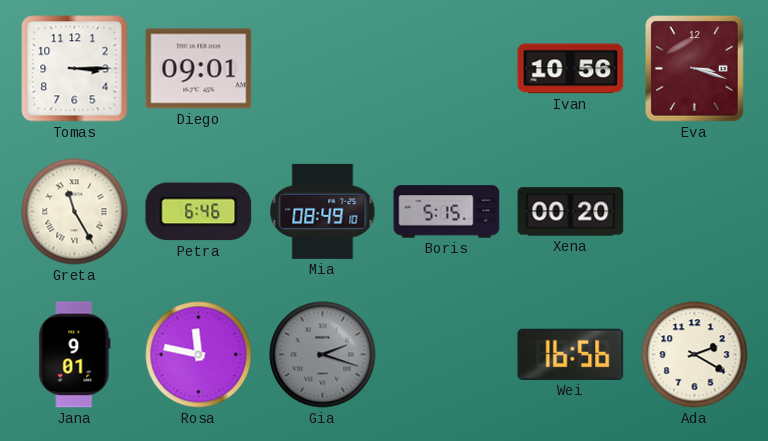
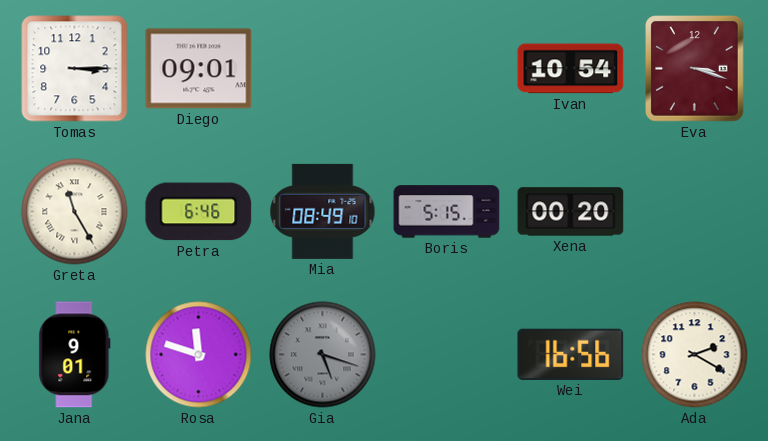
Ivan: 10:56 -> 10:54 (571, 69)
Rosa: 11:47 -> 11:48 (199, 355)
Gia: 2:18 -> 5:18 (323, 355)
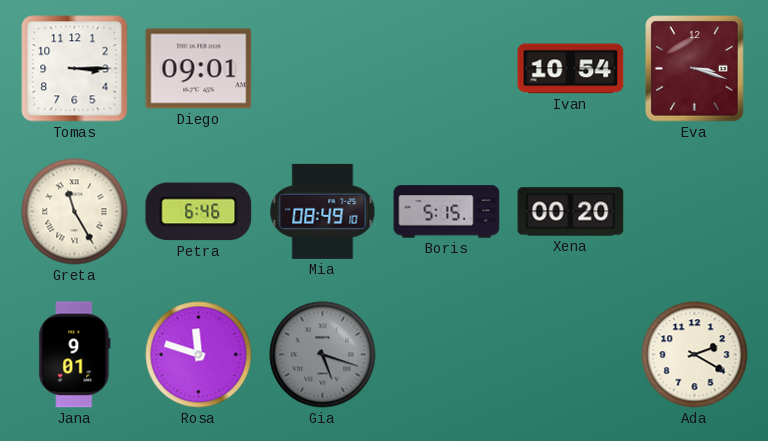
Wei: 16:56 -> none (571, 354)
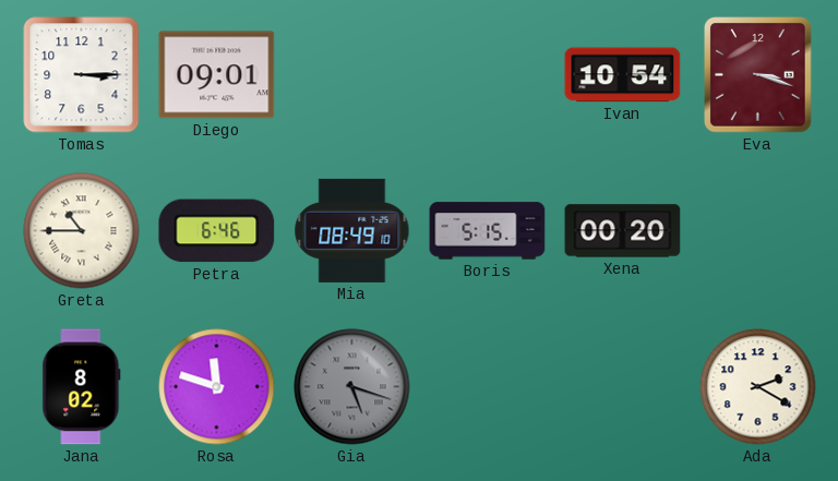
Greta: 11:25 -> 10:45 (82, 231)
Jana: 9:01 -> 8:02 (82, 387)
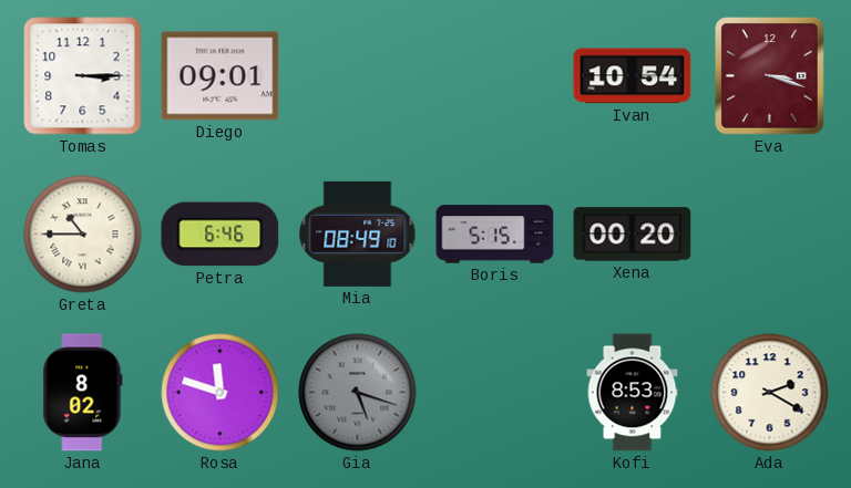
Kofi: none -> 8:53 (633, 393)
